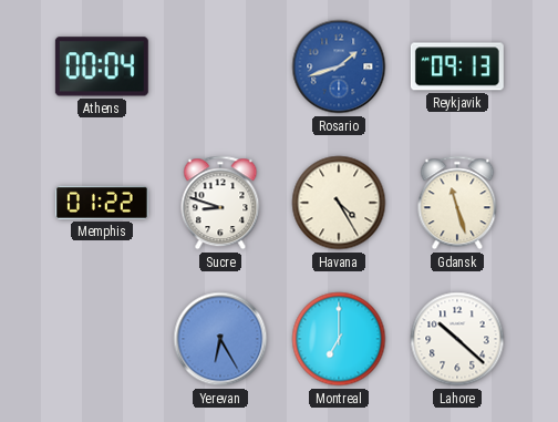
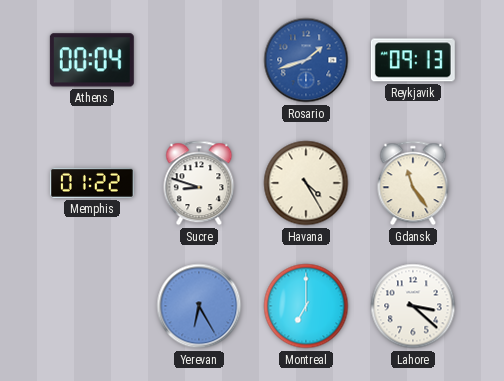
Gdansk: 11:27 -> 11:24 (413, 183)
Lahore: 10:22 -> 3:22 (413, 306)
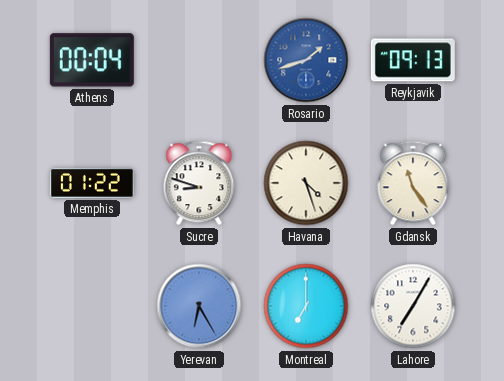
Havana: 4:25 -> 4:27 (306, 183)
Lahore: 3:22 -> 7:05 (413, 306)
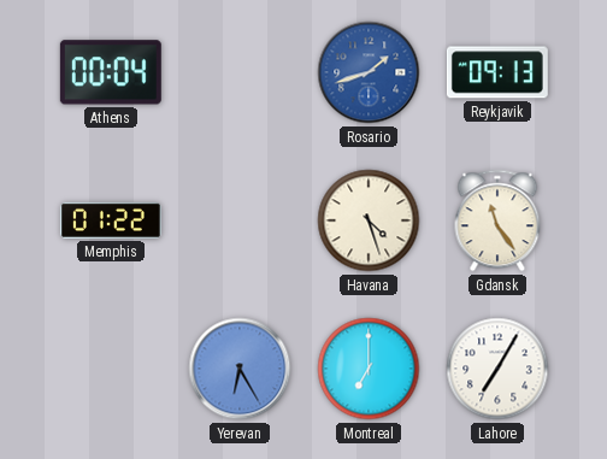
Sucre: 8:48 -> none (199, 183)
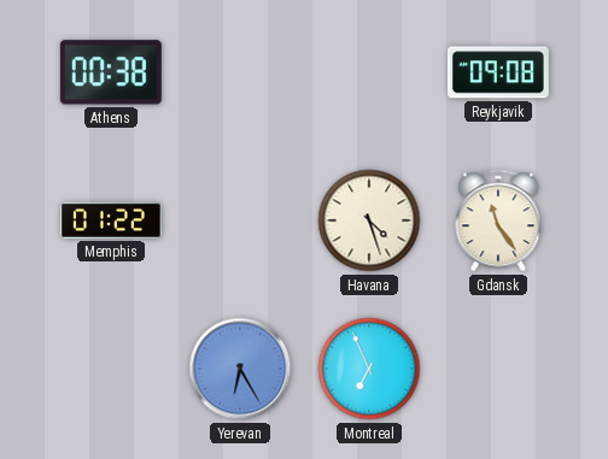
Athens: 00:04 -> 00:38 (111, 72)
Rosario: 1:42 -> none (369, 72)
Reykjavik: 09:13 -> 09:08 (498, 72)
Montreal: 7:00 -> 6:56 (369, 369)
Lahore: 7:05 -> none (497, 369)
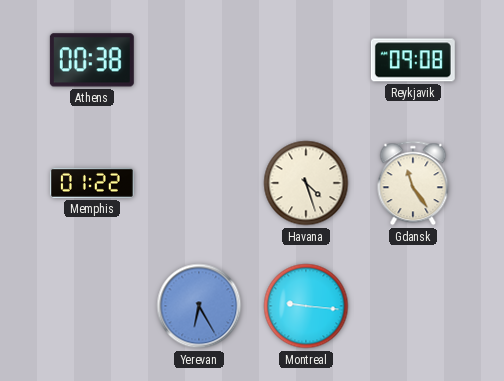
Montreal: 6:56 -> 9:16 (306, 306)
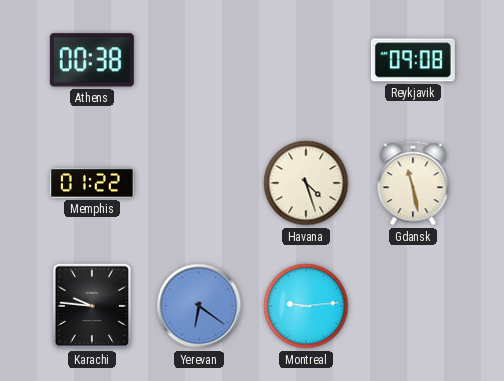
Gdansk: 11:24 -> 11:28 (413, 183)
Karachi: none -> 9:46 (92, 306)
Yerevan: 6:25 -> 6:21 (199, 306)
Montreal: 9:16 -> 9:14 (306, 306)
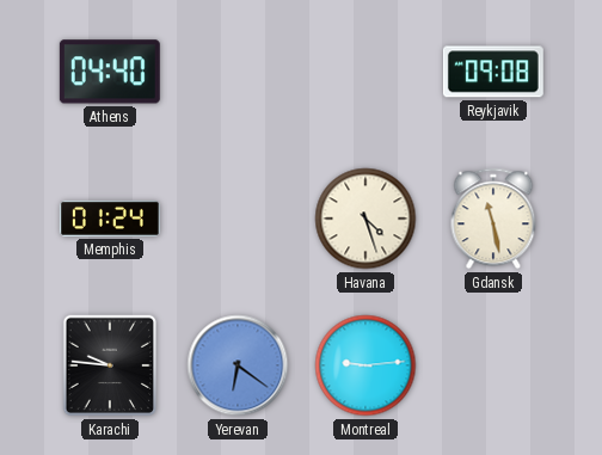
Athens: 00:38 -> 04:40 (110, 72)
Memphis: 01:22 -> 01:24 (110, 219)
